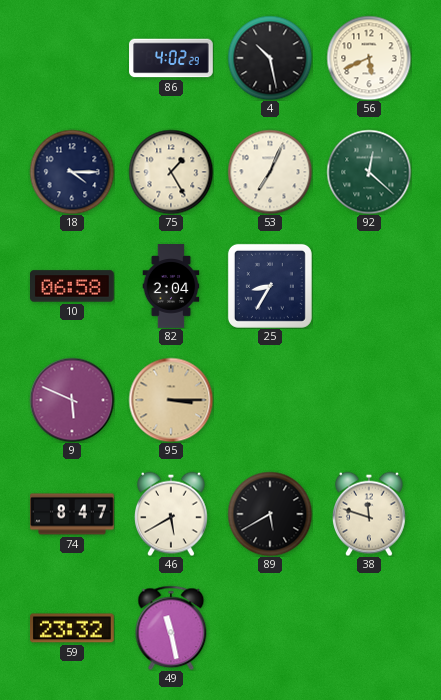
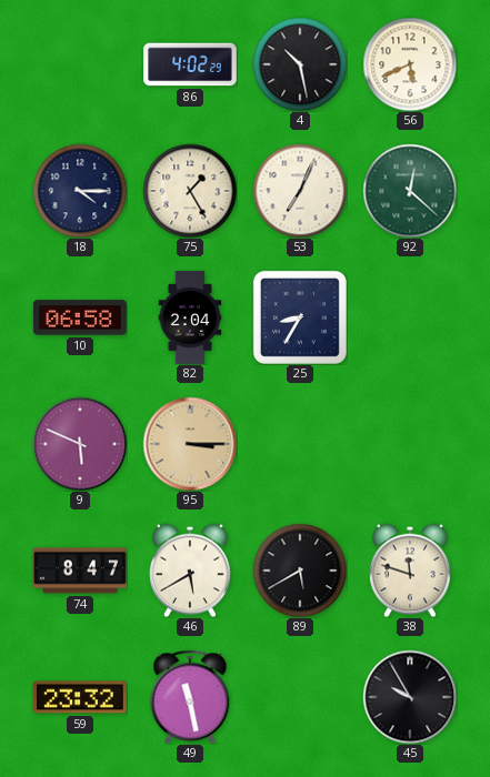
45: none -> 9:55 (410, 697)
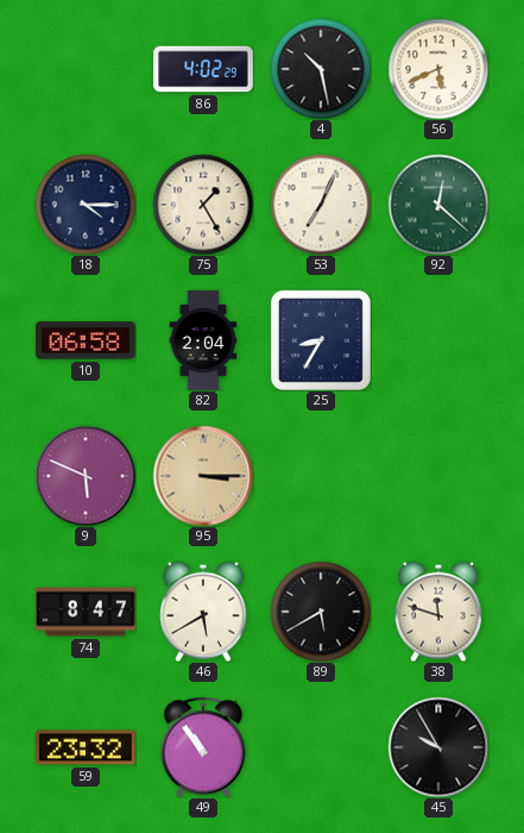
49: 11:28 -> 10:54 (203, 747)
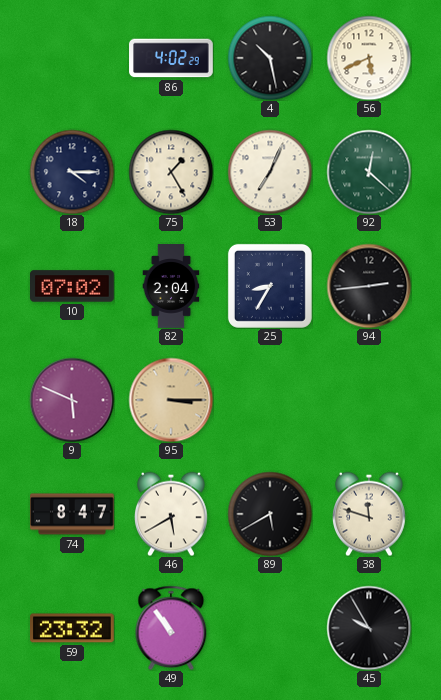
10: 06:58 -> 07:02 (73, 286)
94: none -> 2:44 (369, 286)
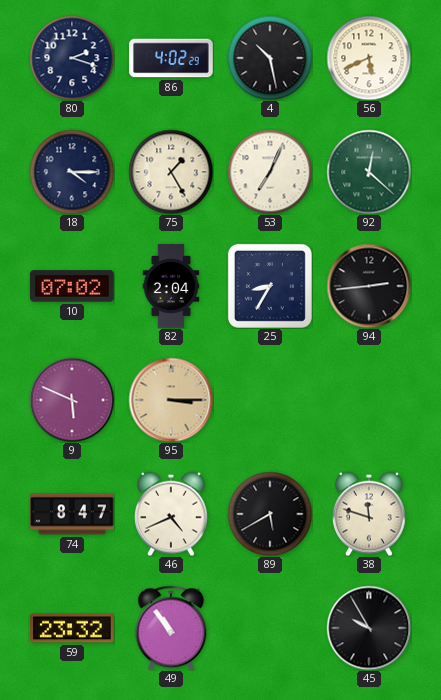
80: none -> 2:18 (72, 58)
46: 5:40 -> 4:41 (172, 514)
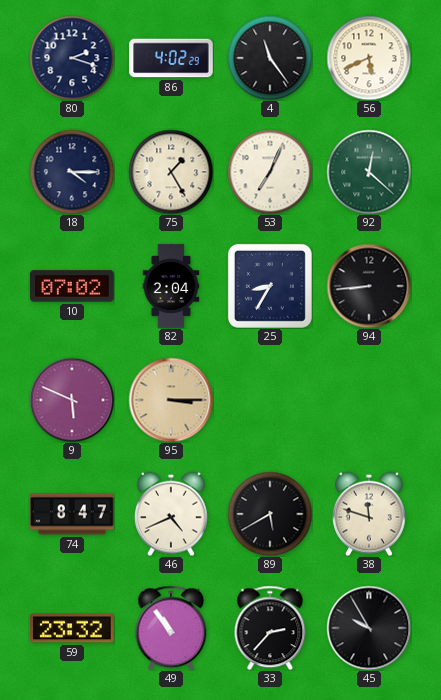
4: 10:28 -> 11:24 (270, 58)
94: 2:44 -> 8:44 (369, 286)
33: none -> 2:37 (270, 628)
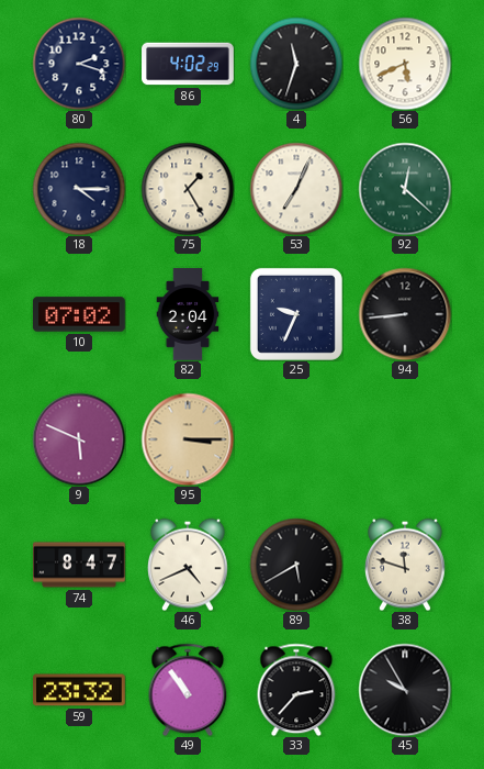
4: 11:24 -> 11:33 (296, 64)
25: 8:35 -> 9:34 (296, 314)
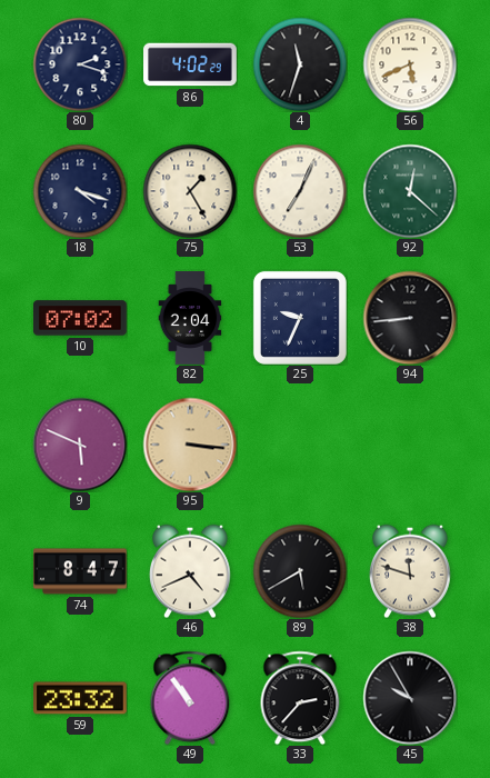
18: 4:15 -> 4:18 (80, 191)
95: 3:15 -> 3:16 (190, 445)
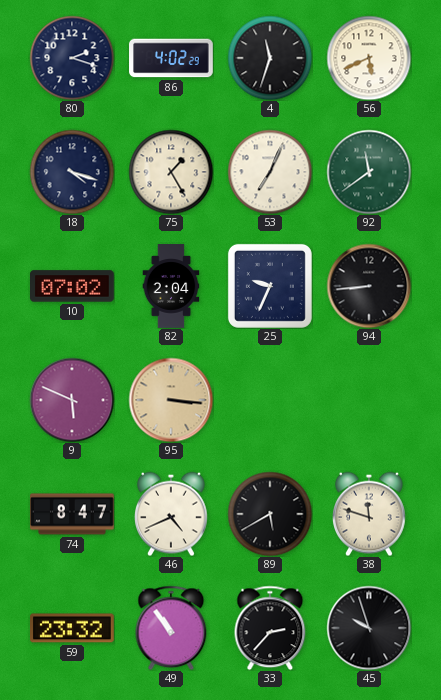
92: 12:22 -> 11:39 (369, 172)
45: 9:55 -> 9:57 (369, 628)
